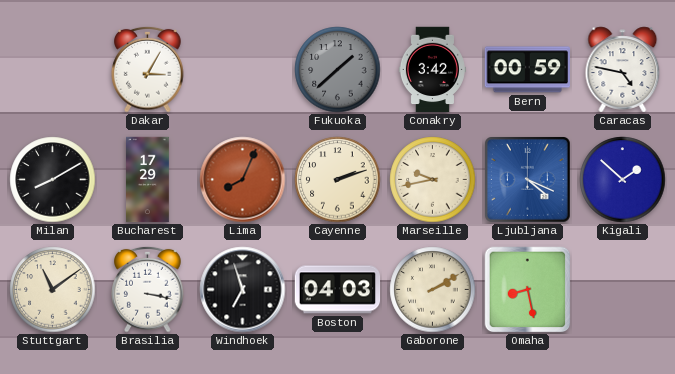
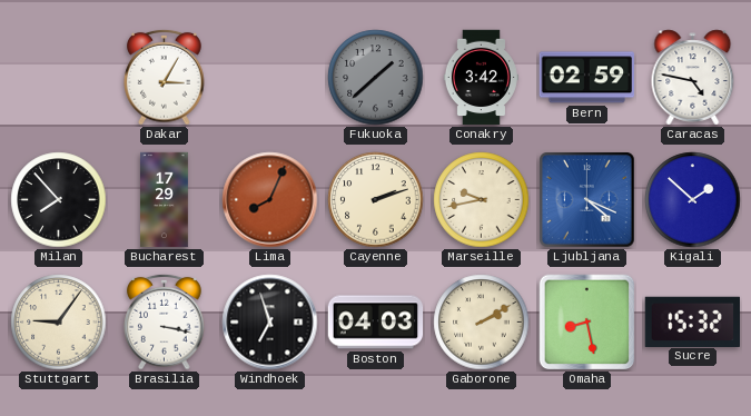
Bern: 00:59 -> 02:59 (587, 78)
Milan: 8:10 -> 7:53 (59, 200)
Stuttgart: 11:09 -> 9:06 (59, 323)
Sucre: none -> 15:32 (692, 321)
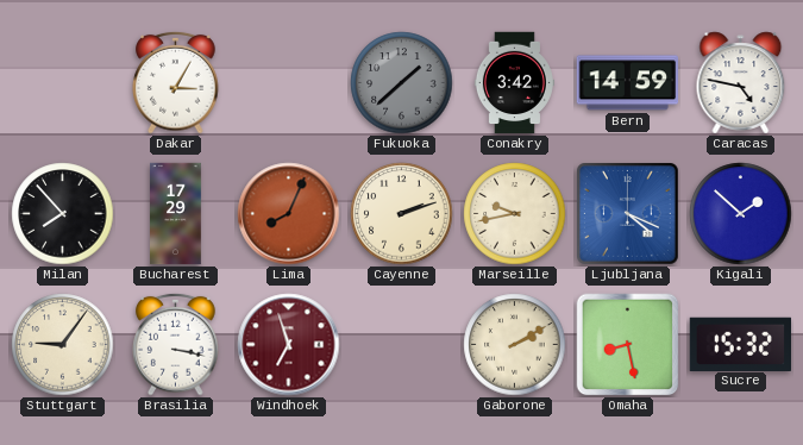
Bern: 02:59 -> 14:59 (628, 83)
Windhoek dial: black -> burgundy (289, 345)
Boston: 04:03 -> none (376, 323)
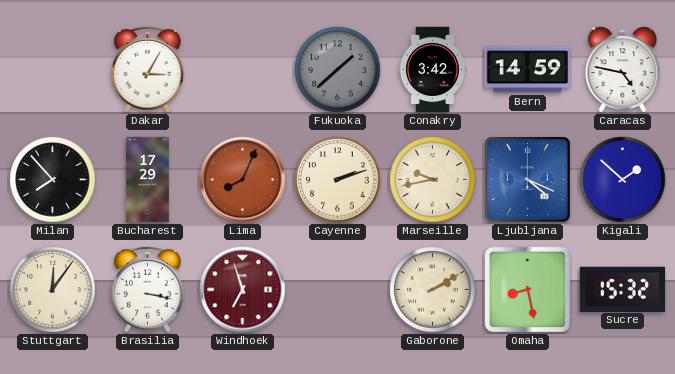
Stuttgart: 9:06 -> 12:06 (53, 290)
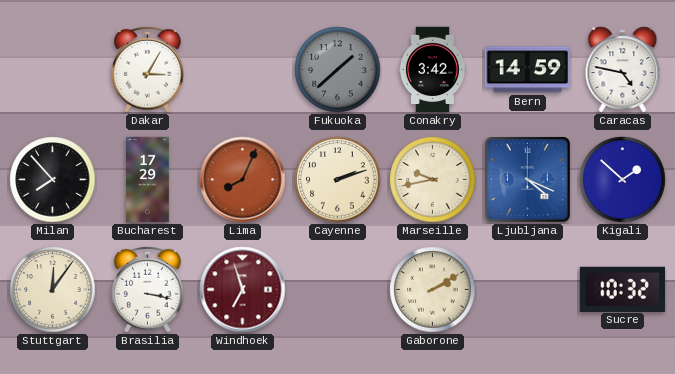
Omaha: 8:28 -> none (528, 290)
Sucre: 15:32 -> 10:32 (622, 289)
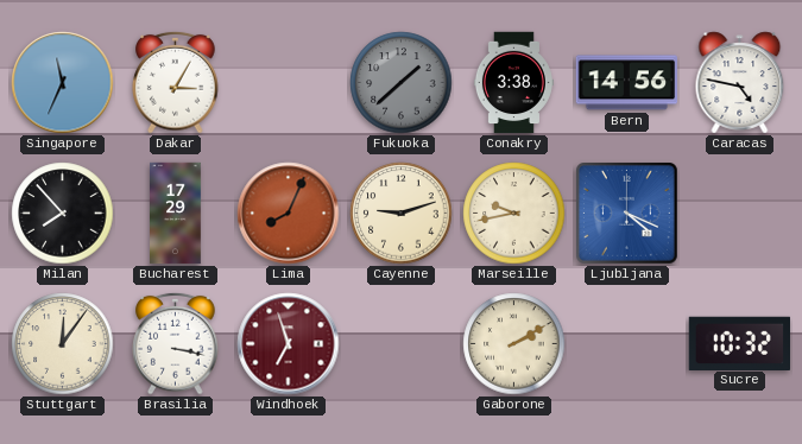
Singapore: none -> 11:34 (63, 83)
Conakry: 3:42 -> 3:38 (513, 83)
Bern: 14:59 -> 14:56 (627, 83)
Cayenne: 2:12 -> 9:12 (402, 214)
Kigali: 1:52 -> none (623, 180)
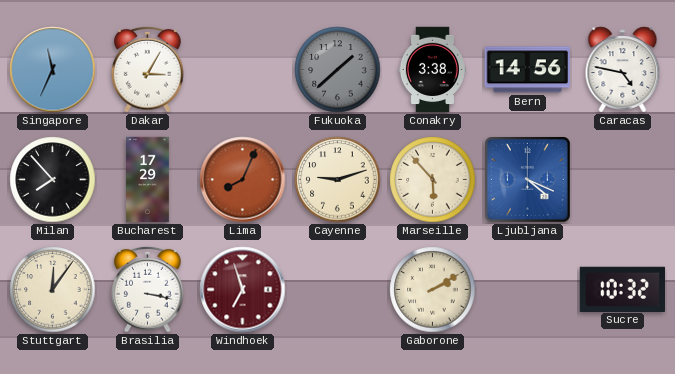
Marseille: 9:43 -> 5:53 (433, 180)
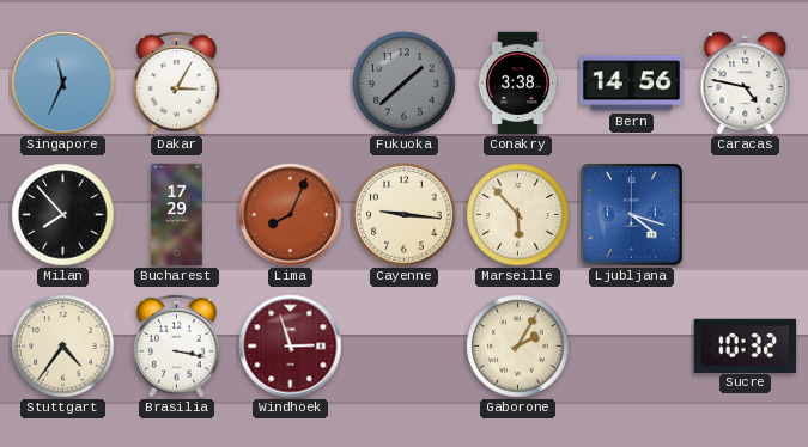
Cayenne: 9:12 -> 9:16 (405, 215)
Ljubljana: 4:19 -> 4:18 (632, 215)
Stuttgart: 12:06 -> 4:36 (63, 347)
Windhoek: 6:57 -> 2:57 (291, 347)
Gaborone: 2:10 -> 2:05 (518, 347)
